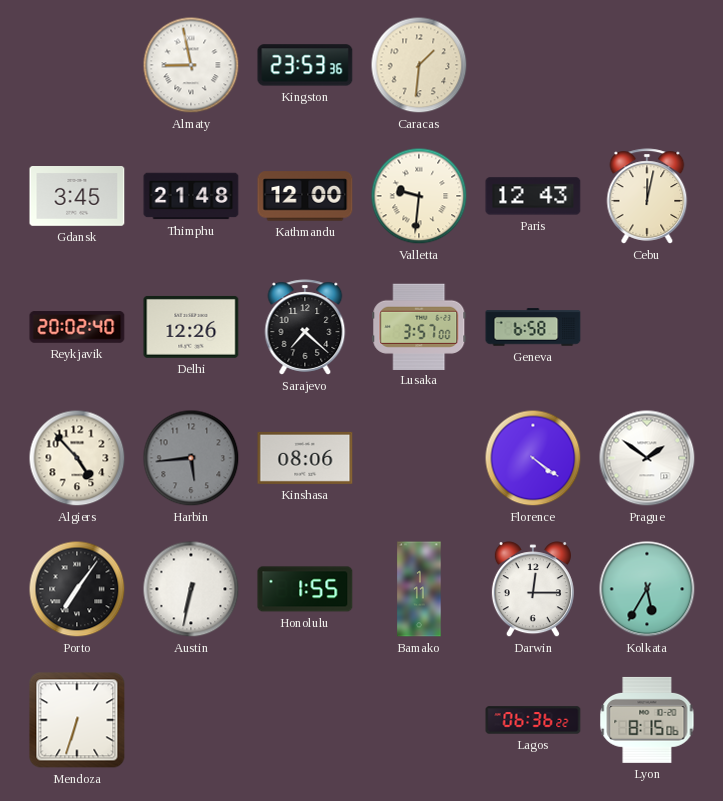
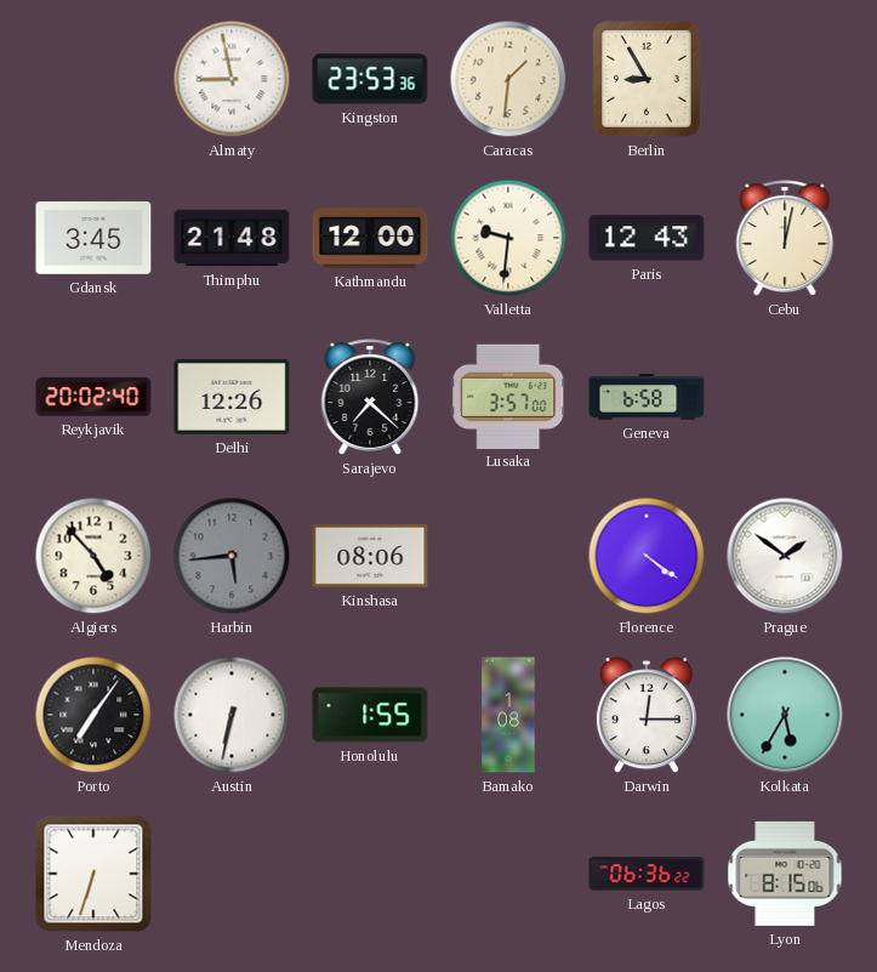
Berlin: none -> 8:55 (647, 79)
Bamako: 1:11 -> 1:08 (508, 715)
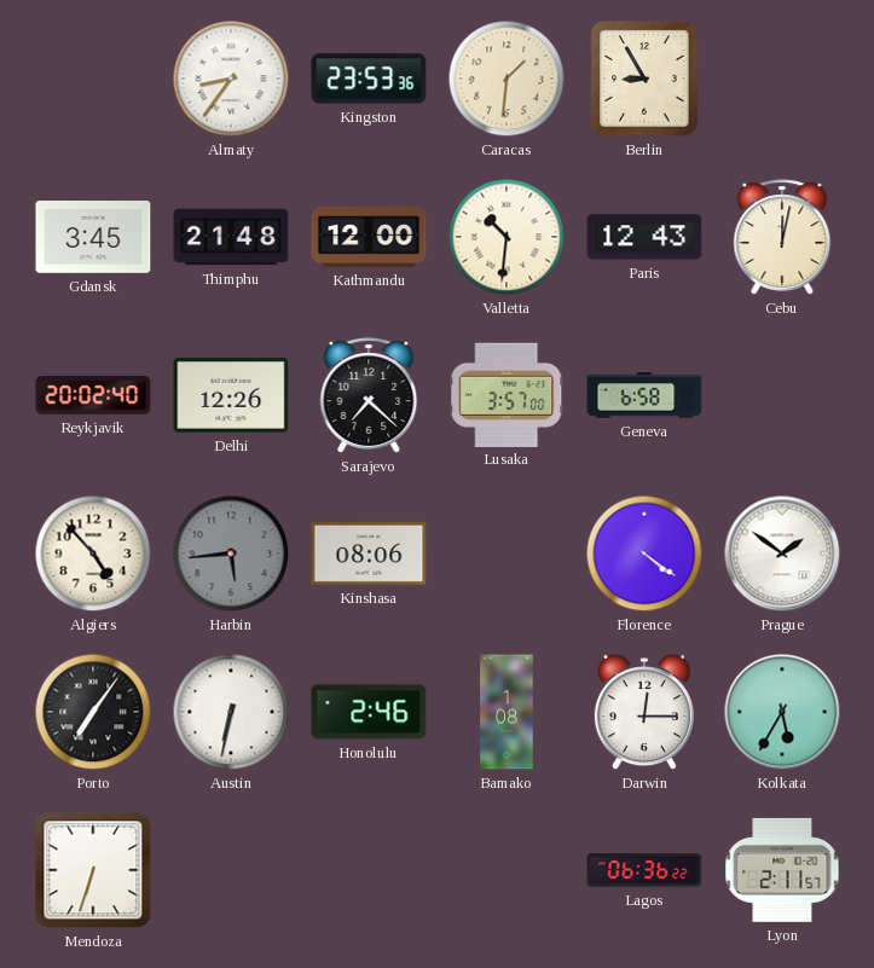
Almaty: 8:58 -> 8:36 (231, 79)
Valletta: 9:31 -> 10:31 (507, 237)
Honolulu: 1:55 -> 2:46 (369, 712)
Lyon: 8:15 -> 2:11 (782, 870)
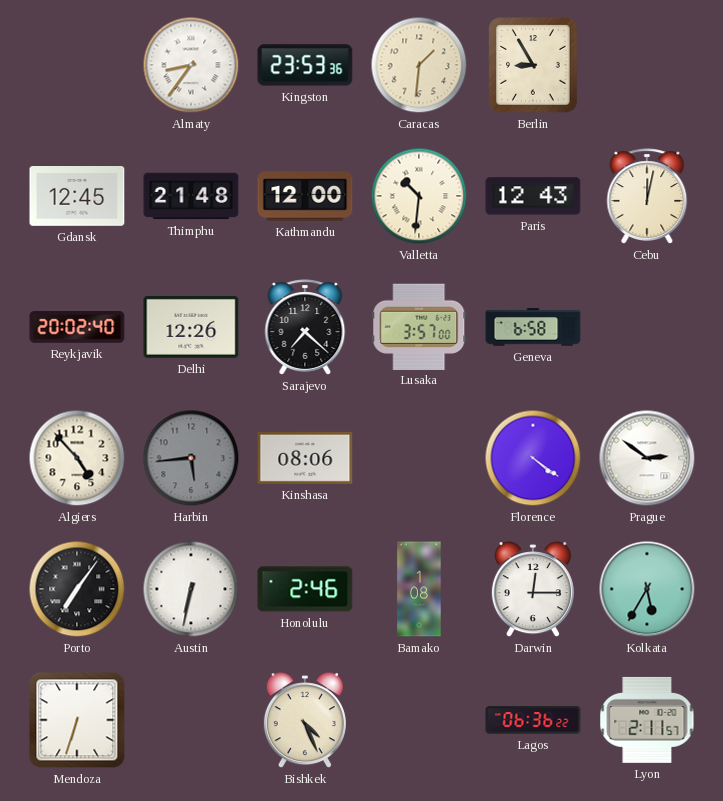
Gdansk: 3:45 -> 12:45 (77, 197)
Prague: 1:51 -> 2:51 (647, 458)
Bishkek: none -> 4:26 (305, 721)
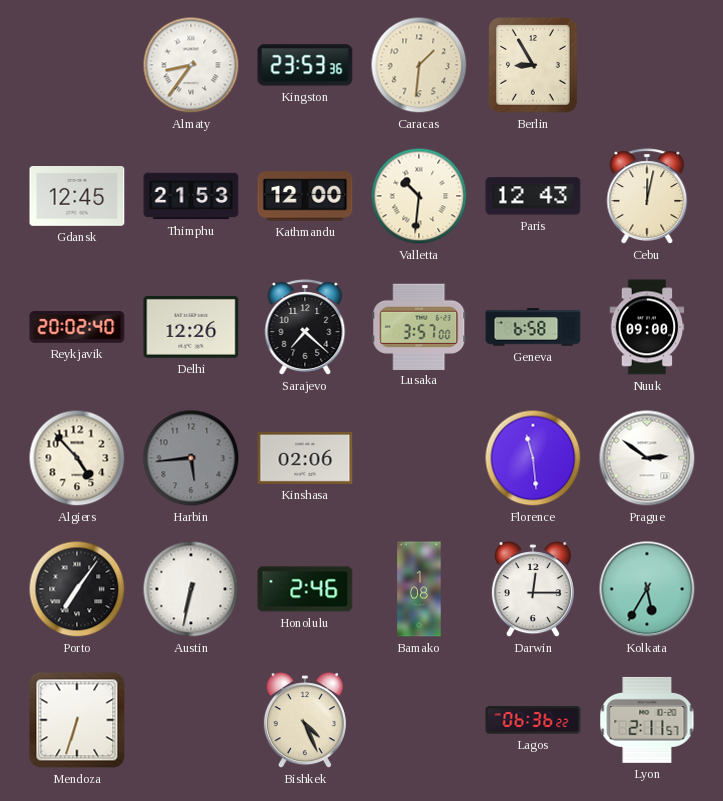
Thimphu: 21:48 -> 21:53 (191, 196)
Nuuk: none -> 09:00 (647, 327)
Kinshasa: 08:06 -> 02:06 (305, 458)
Florence: 4:21 -> 11:29 (533, 458)
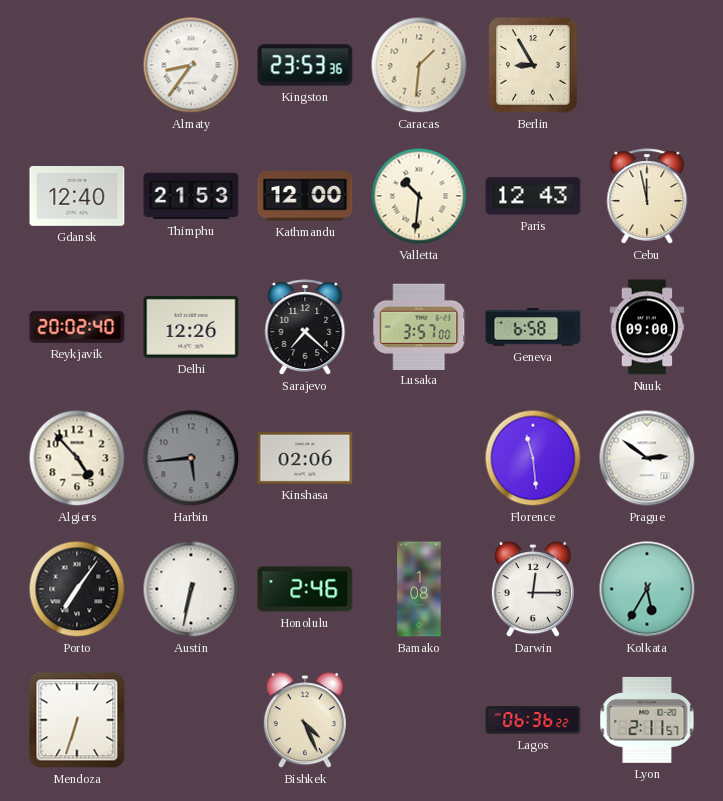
Gdansk: 12:45 -> 12:40 (77, 197)
Cebu: 12:02 -> 11:58 (647, 196)
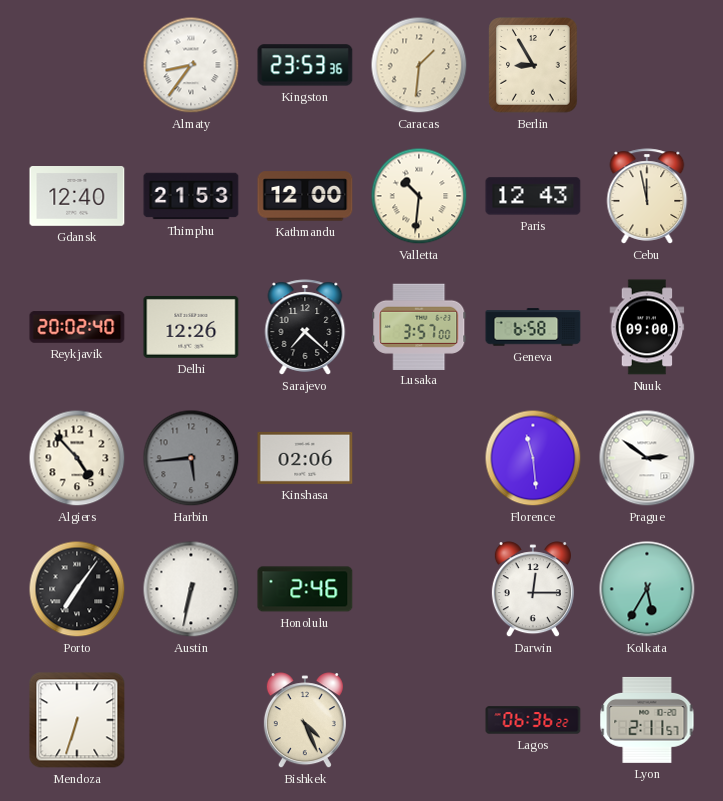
Bamako: 1:08 -> none (419, 589)
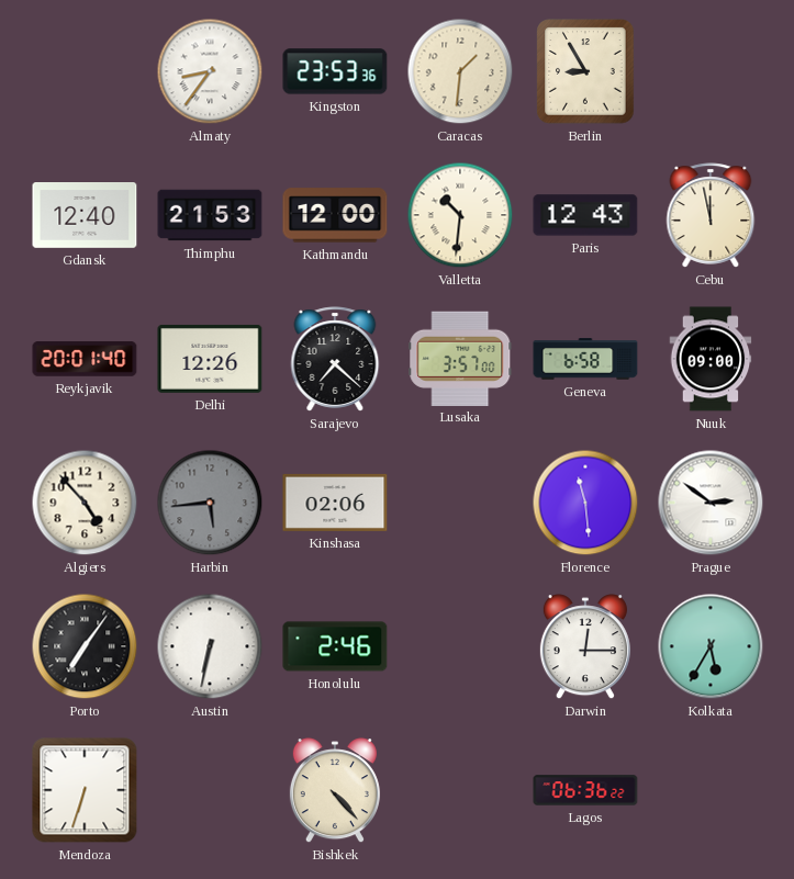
Reykjavik: 20:02 -> 20:01 (85, 359)
Bishkek: 4:26 -> 4:23 (335, 791)
Lyon: 2:11 -> none (647, 720)
